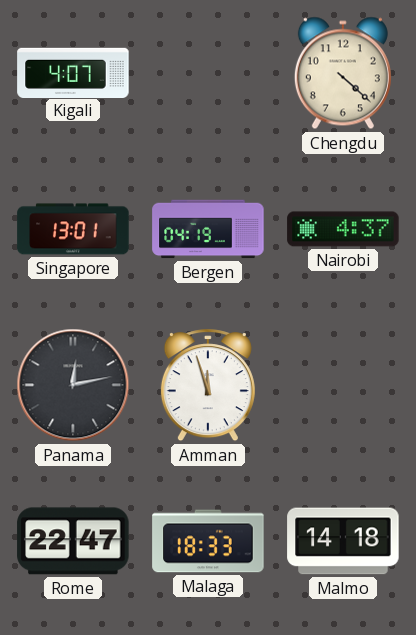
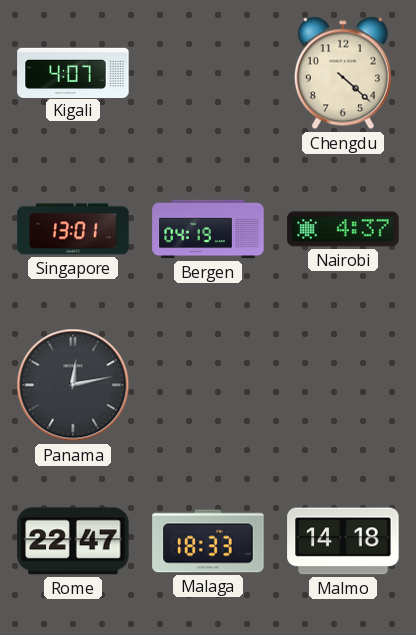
Amman: 11:57 -> none (208, 386)
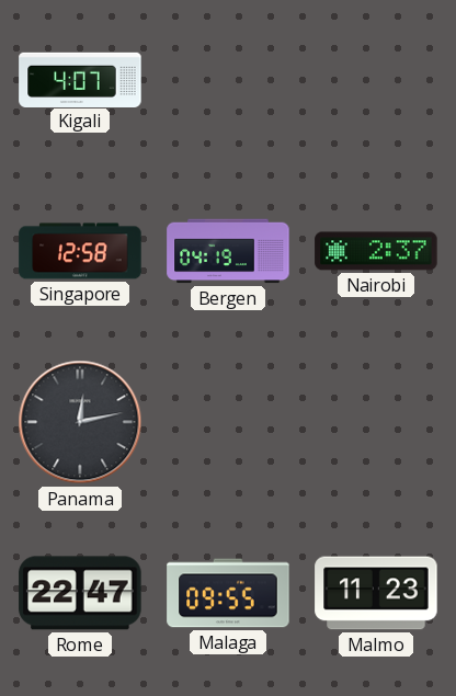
Chengdu: 4:22 -> none (343, 73)
Singapore: 13:01 -> 12:58 (80, 251)
Nairobi: 4:37 -> 2:37 (376, 251)
Malaga: 18:33 -> 09:55 (228, 593)
Malmo: 14:18 -> 11:23 (376, 593)
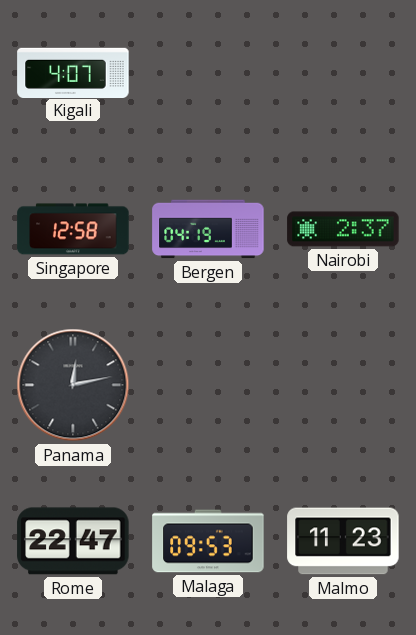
Malaga: 09:55 -> 09:53 (208, 541)
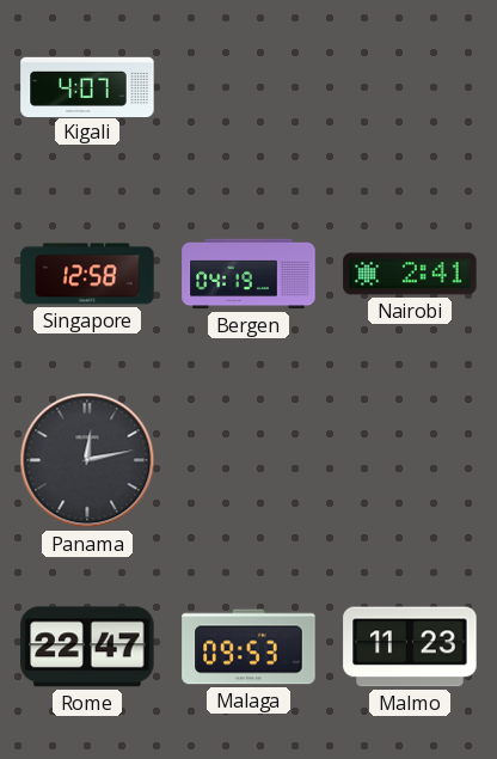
Nairobi: 2:37 -> 2:41 (410, 274)
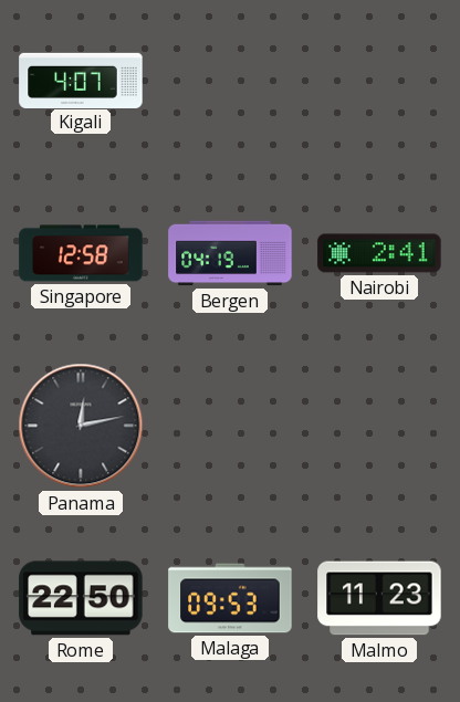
Rome: 22:47 -> 22:50 (81, 598)
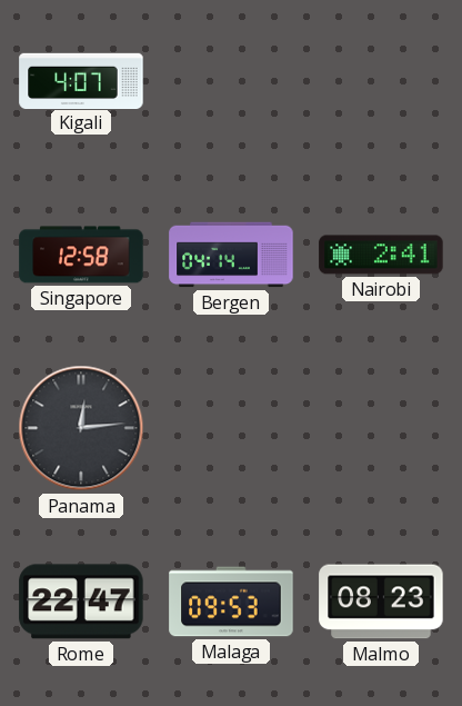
Bergen: 04:19 -> 04:14 (231, 255)
Panama: 12:13 -> 12:14 (81, 428)
Rome: 22:50 -> 22:47 (81, 601)
Malmo: 11:23 -> 08:23 (381, 601)
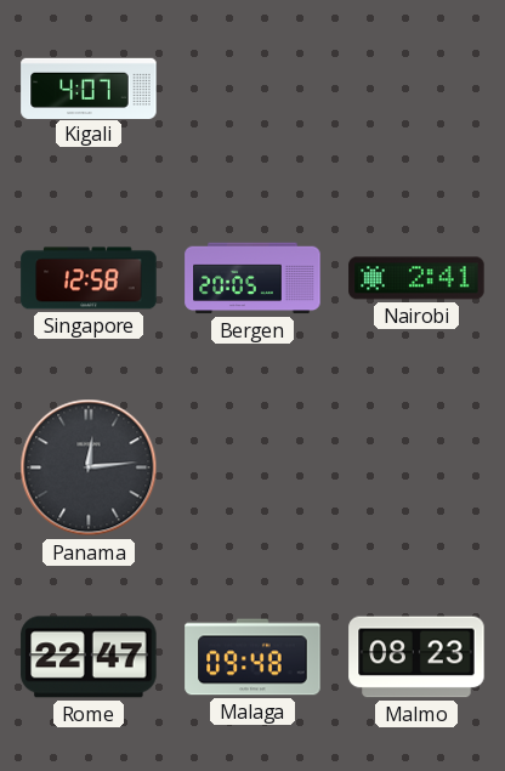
Bergen: 04:14 -> 20:05 (252, 278)
Malaga: 09:53 -> 09:48 (252, 657)
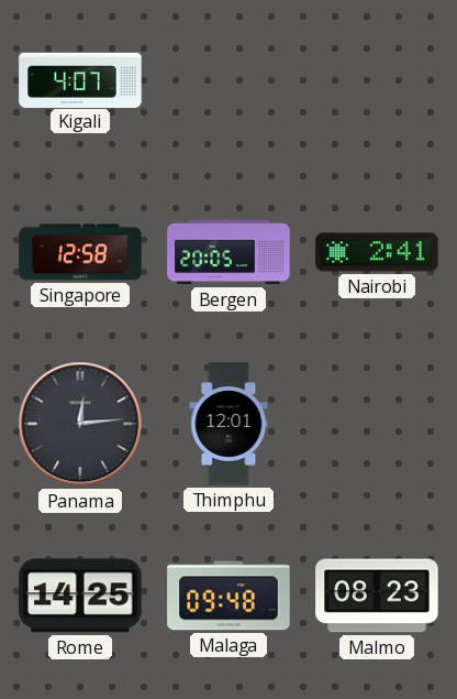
Thimphu: none -> 12:01 (228, 424)
Rome: 22:47 -> 14:25 (80, 596)
